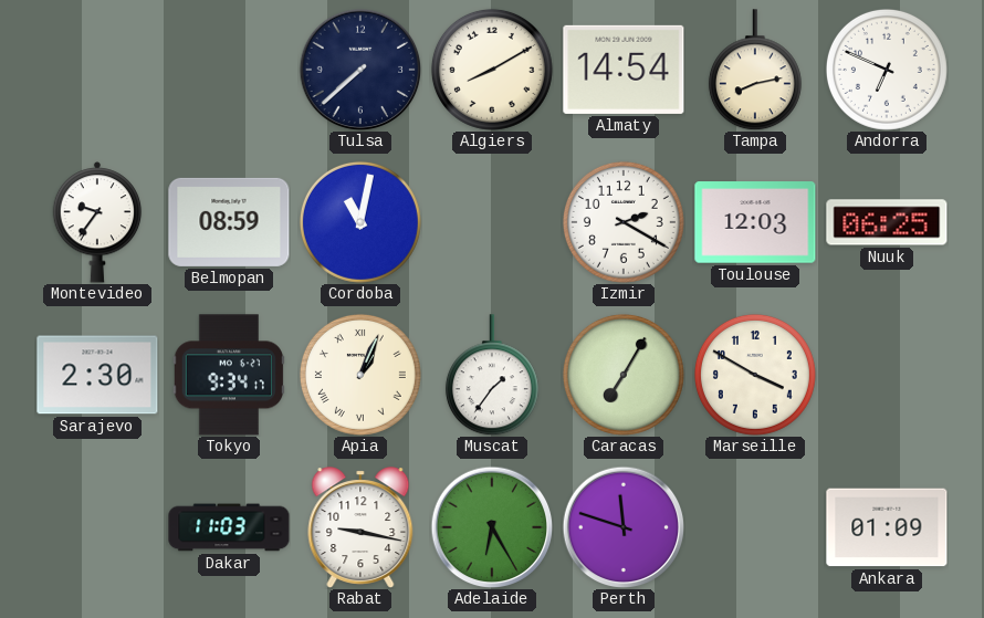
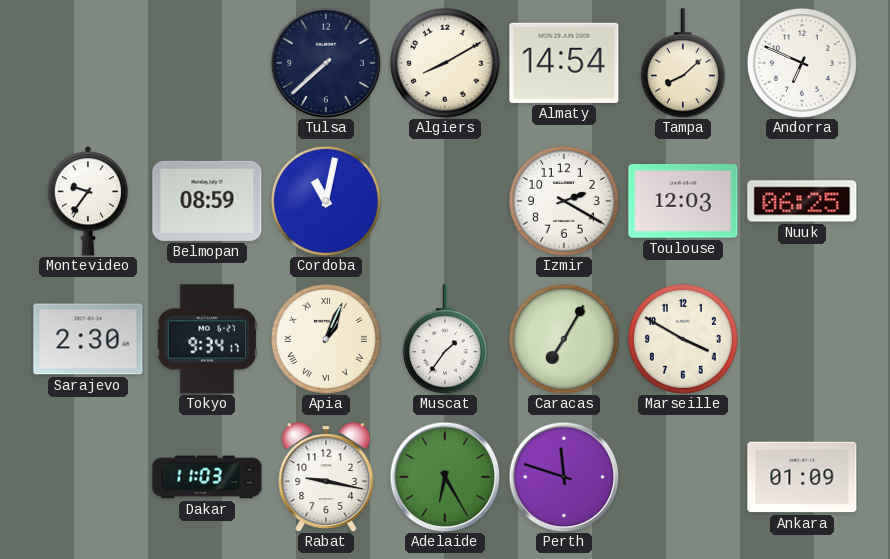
Tampa: 8:13 -> 8:08 (683, 63)
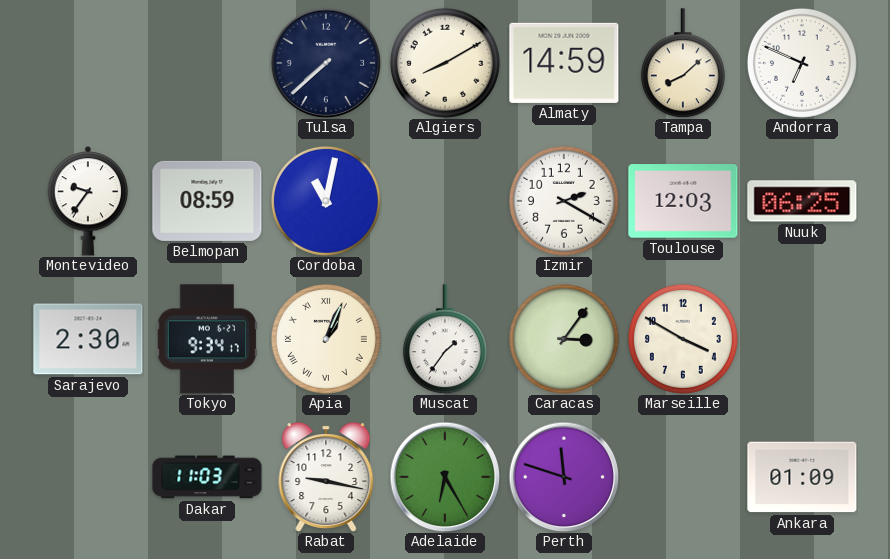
Almaty: 14:54 -> 14:59 (564, 63)
Caracas: 7:05 -> 3:06 (564, 339)
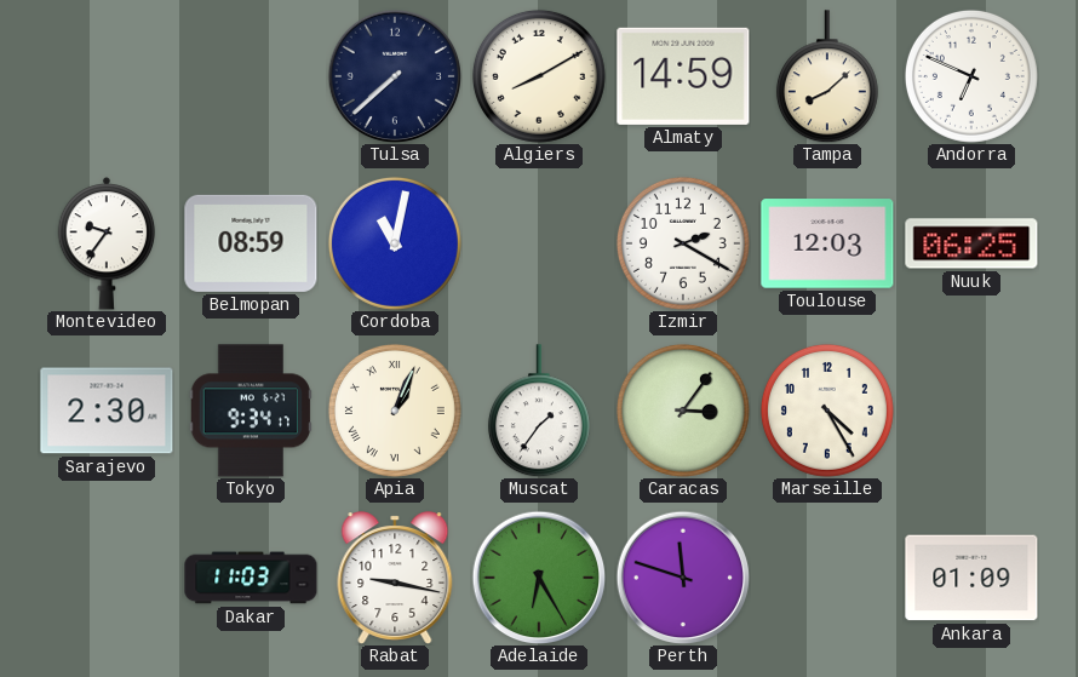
Marseille: 3:50 -> 4:25 (827, 411)
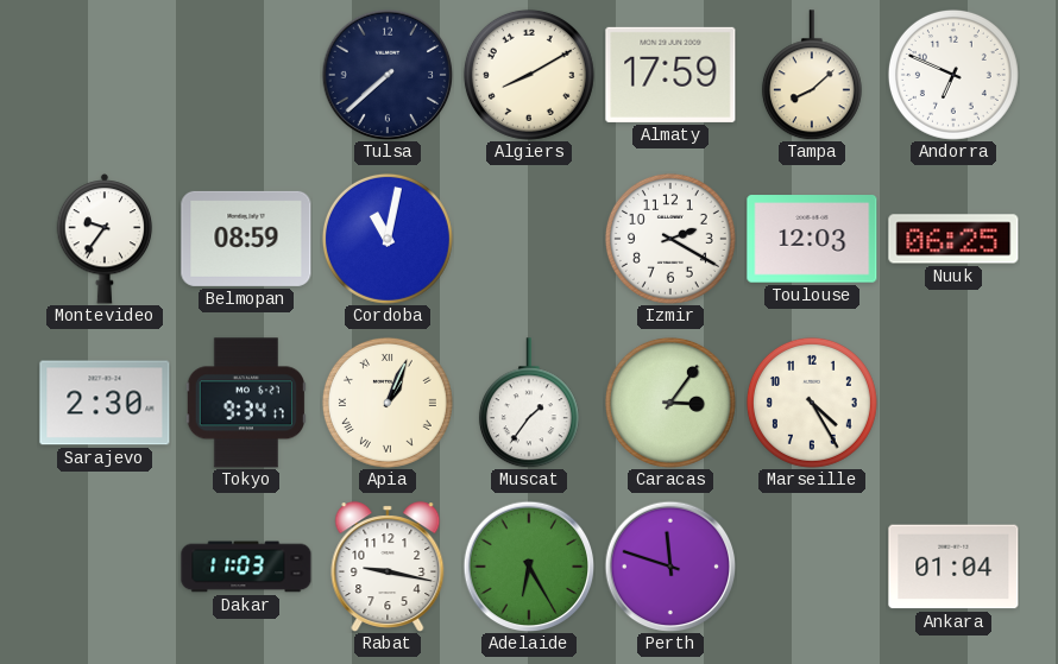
Almaty: 14:59 -> 17:59 (670, 75)
Ankara: 01:09 -> 01:04 (953, 567)
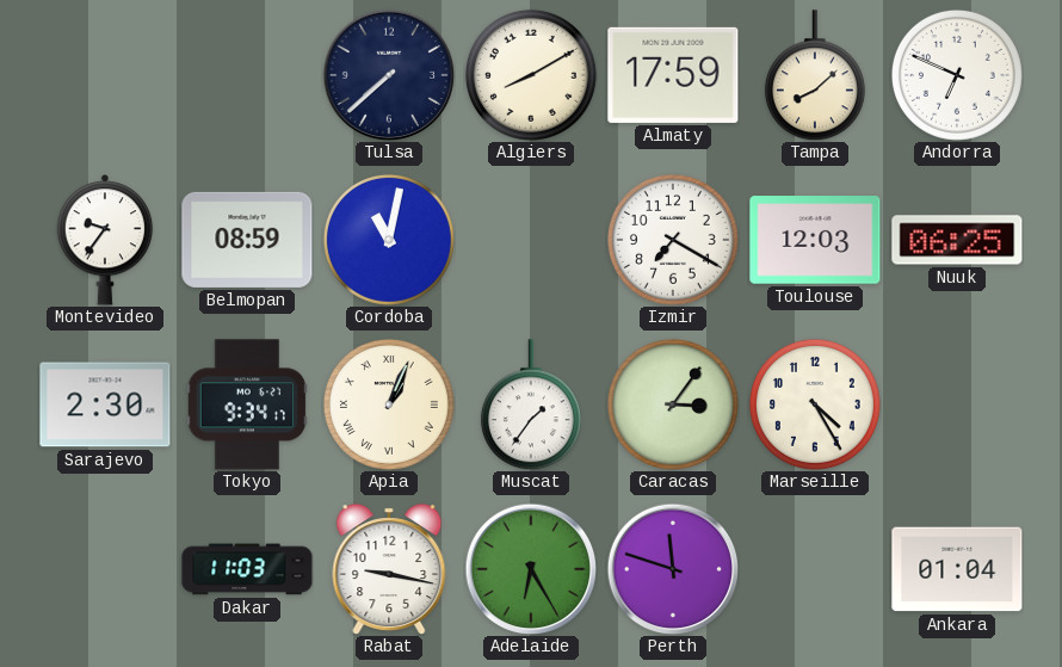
Izmir: 2:20 -> 7:20 (673, 240)
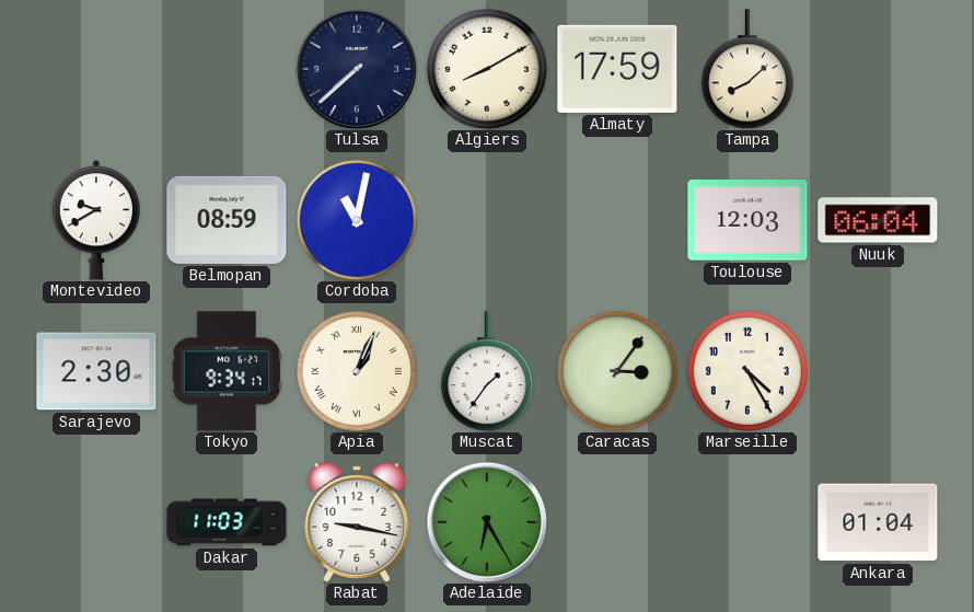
Andorra: 6:49 -> none (957, 75)
Montevideo: 9:36 -> 9:40 (96, 220)
Izmir: 7:20 -> none (673, 240)
Nuuk: 06:25 -> 06:04 (878, 220)
Perth: 11:48 -> none (673, 569)
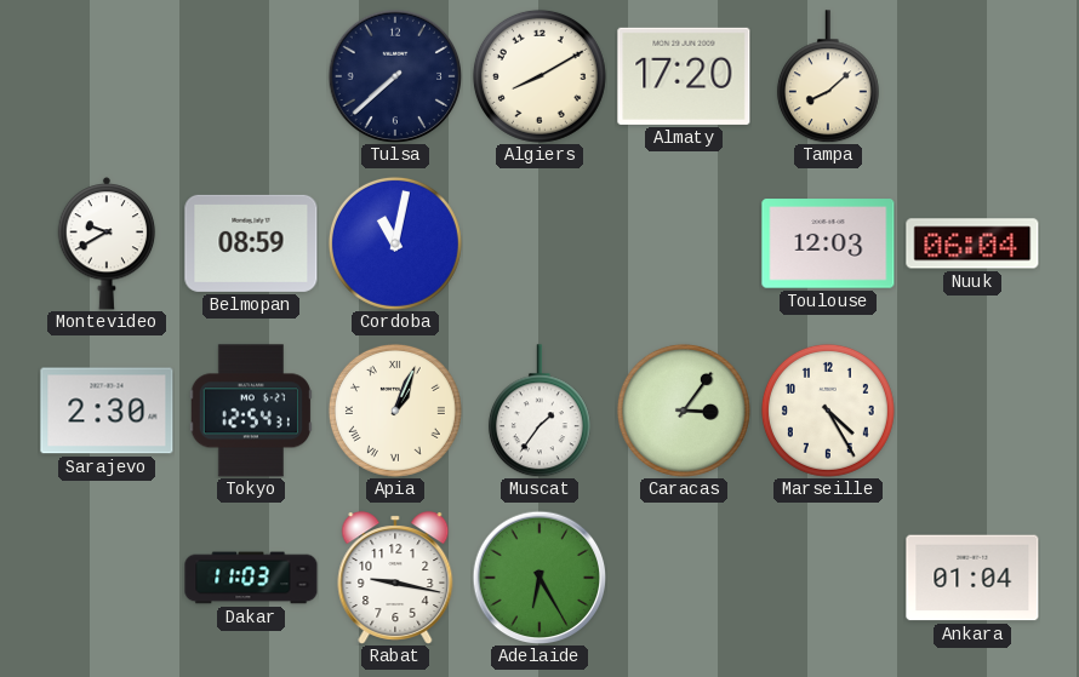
Almaty: 17:59 -> 17:20 (684, 76)
Tokyo: 9:34 -> 12:54 (250, 411)
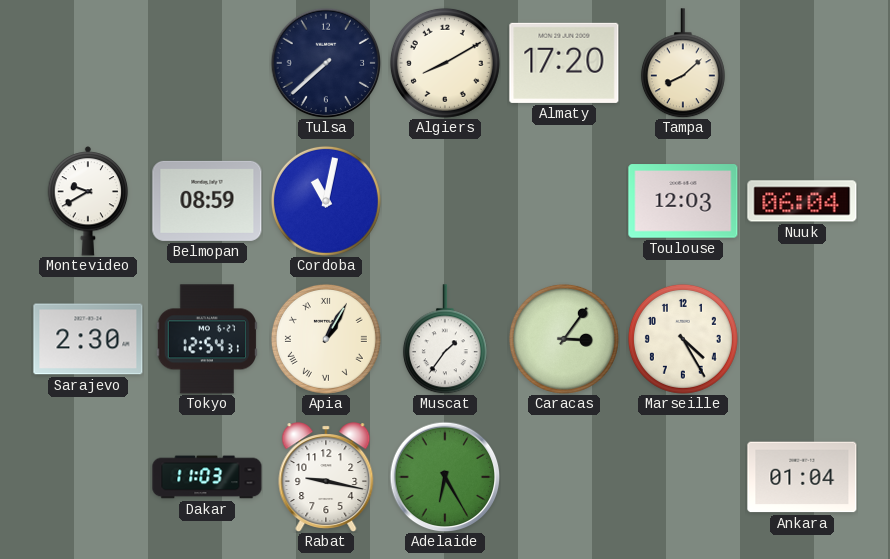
Apia: 1:04 -> 1:05 (326, 339)
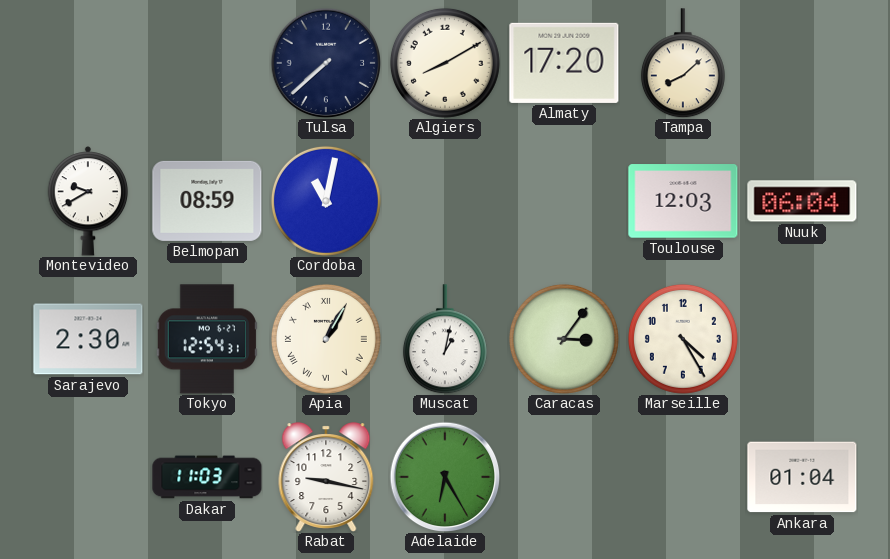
Muscat: 1:36 -> 1:02 (445, 339)
